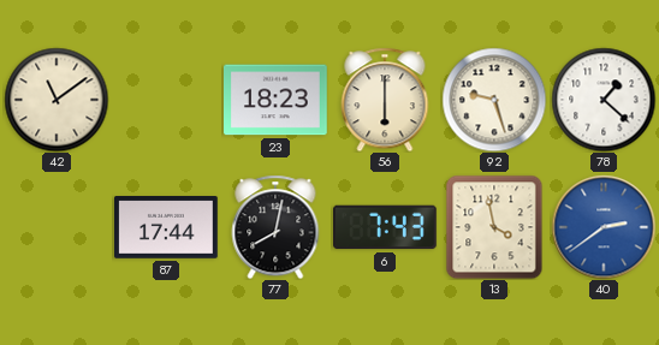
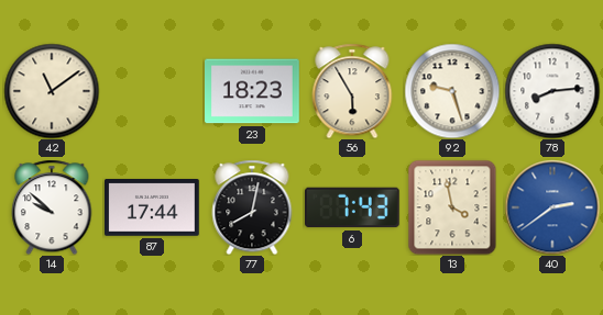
56: 6:00 -> 5:55 (352, 91)
78: 1:22 -> 8:14 (552, 91)
14: none -> 9:52 (52, 207)
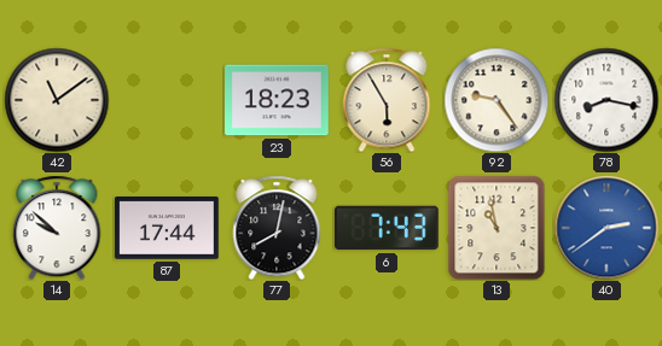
92: 9:27 -> 9:24 (496, 100)
78: 8:14 -> 8:17 (606, 100)
13: 3:58 -> 10:58 (496, 228)
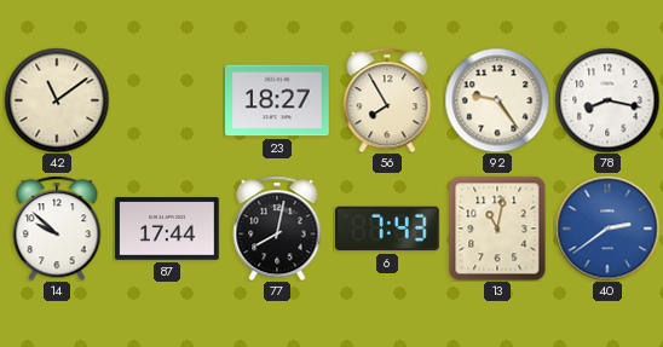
23: 18:23 -> 18:27 (278, 100)
56: 5:55 -> 7:55 (387, 100)
13: 10:58 -> 11:02 (497, 229)
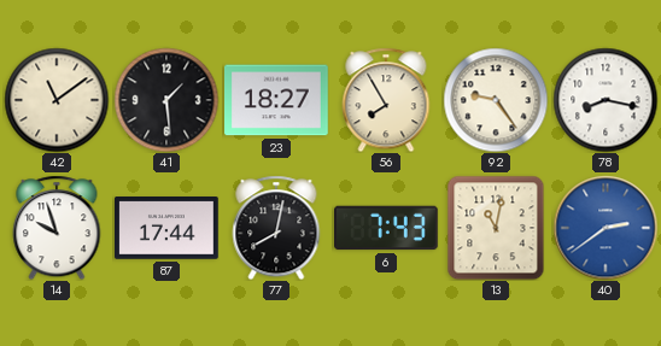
41: none -> 1:29 (166, 100)
14: 9:52 -> 9:57 (57, 228)
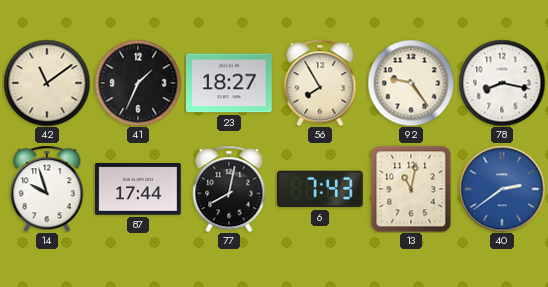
41: 1:29 -> 1:34 (138, 83)
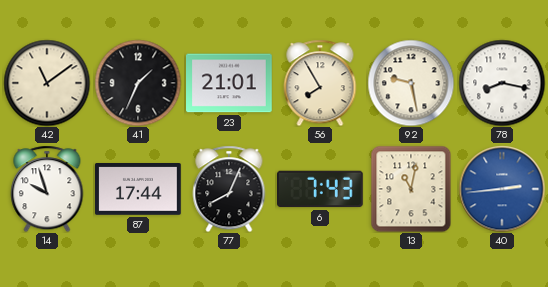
23: 18:27 -> 21:01 (230, 83)
92: 9:24 -> 9:28 (411, 83)
77: 8:02 -> 8:04 (229, 189)
40: 2:39 -> 2:44 (502, 189)
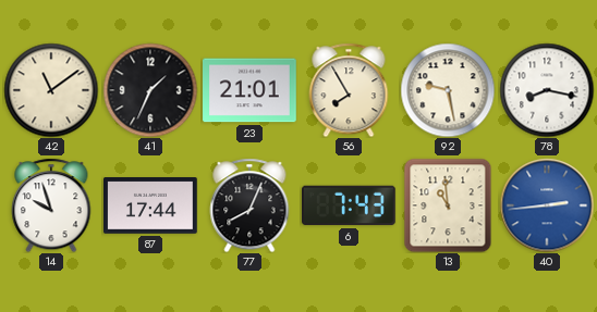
13: 11:02 -> 10:59 (448, 205)
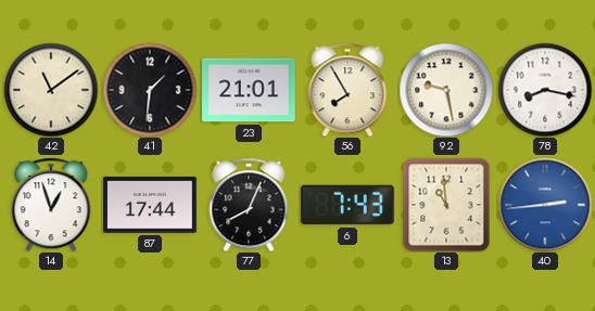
41: 1:34 -> 1:31 (150, 90)
14: 9:57 -> 12:57 (51, 205)
